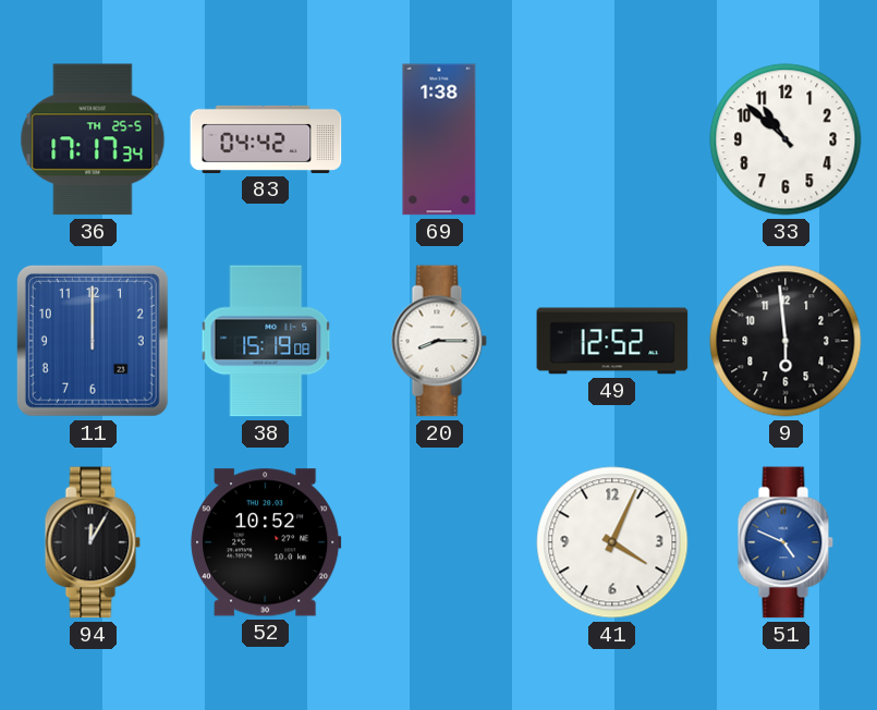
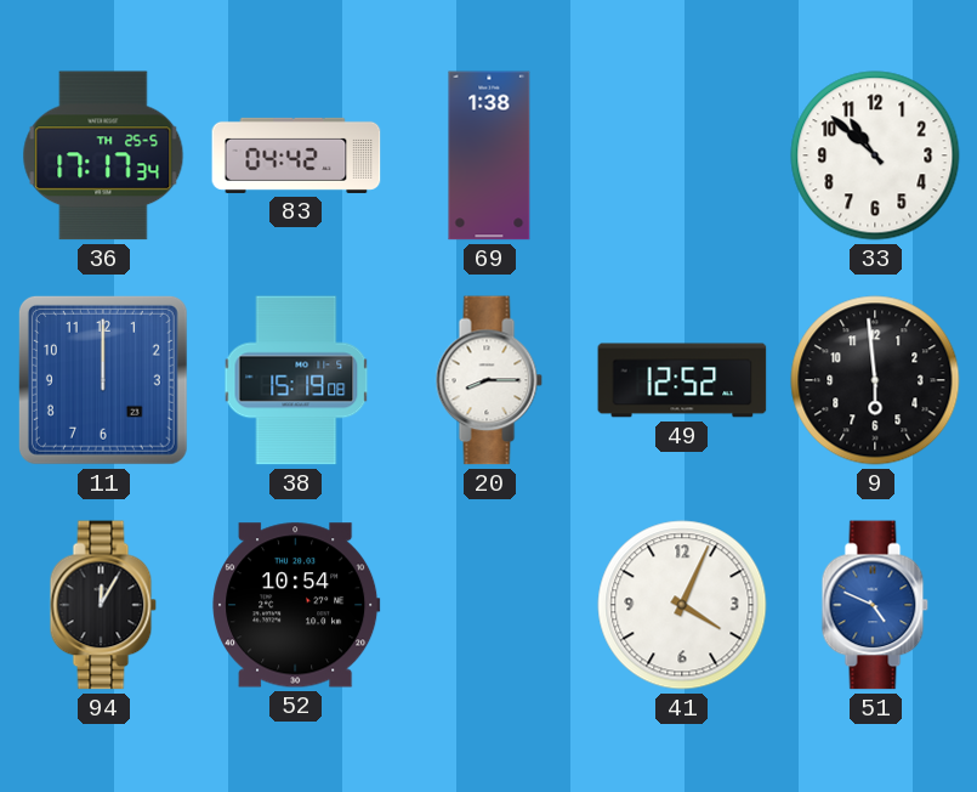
52: 10:52 -> 10:54 (296, 605)
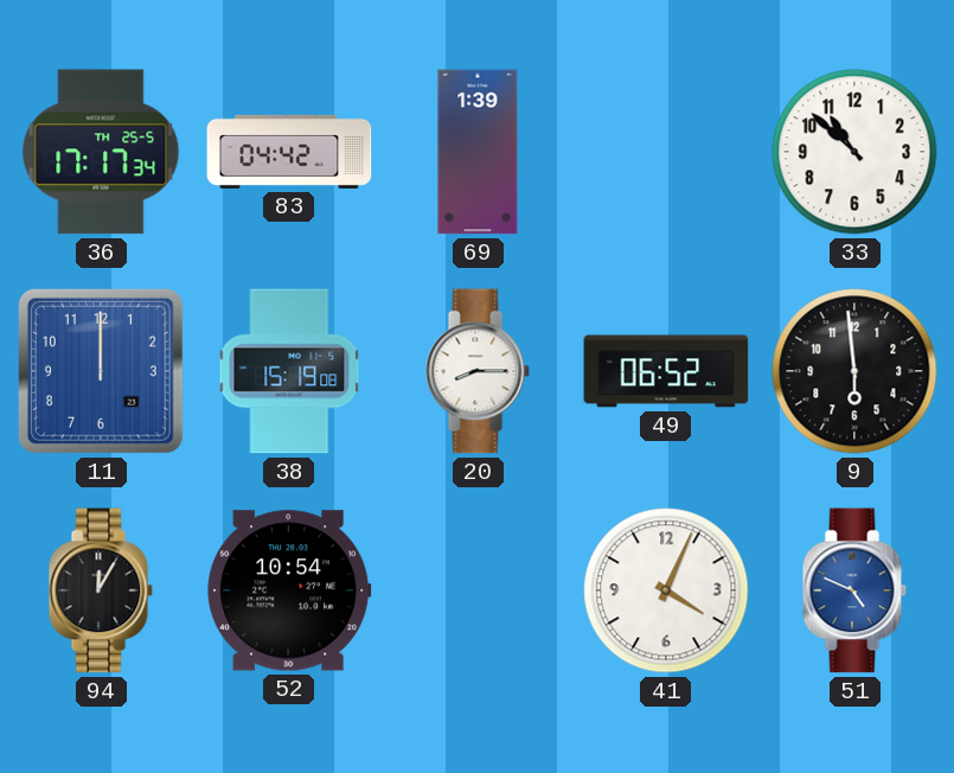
69: 1:38 -> 1:39 (478, 152)
49: 12:52 -> 06:52 (666, 371)
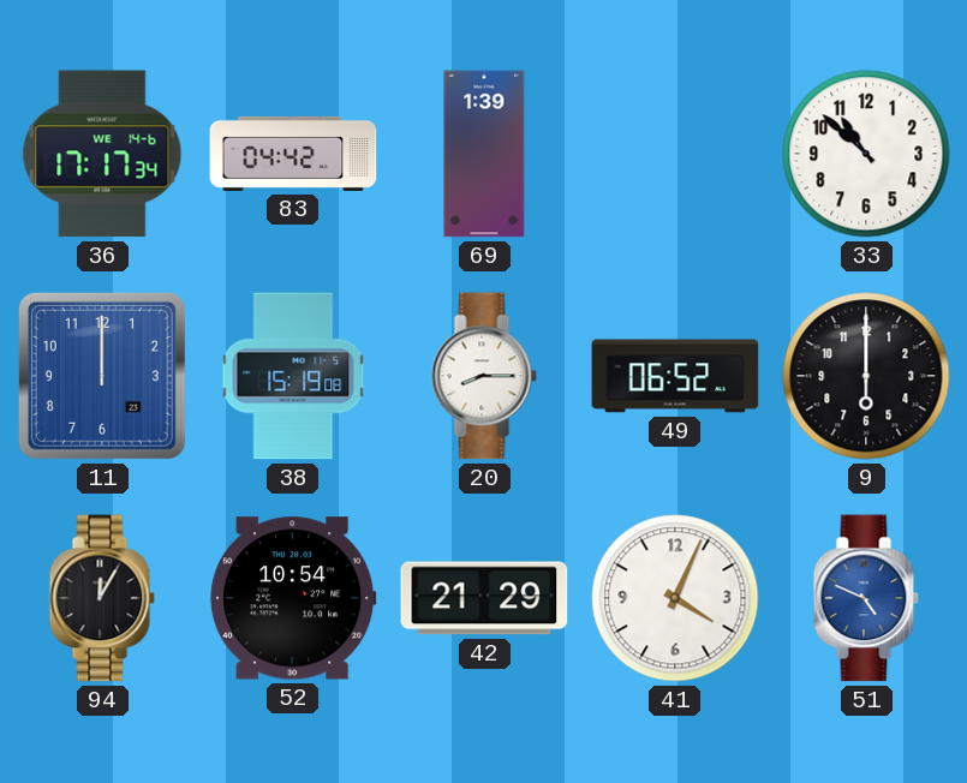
36 date: TH 25-5 -> WE 14-6 (102, 154)
9: 5:59 -> 6:00 (866, 376)
42: none -> 21:29 (484, 598)
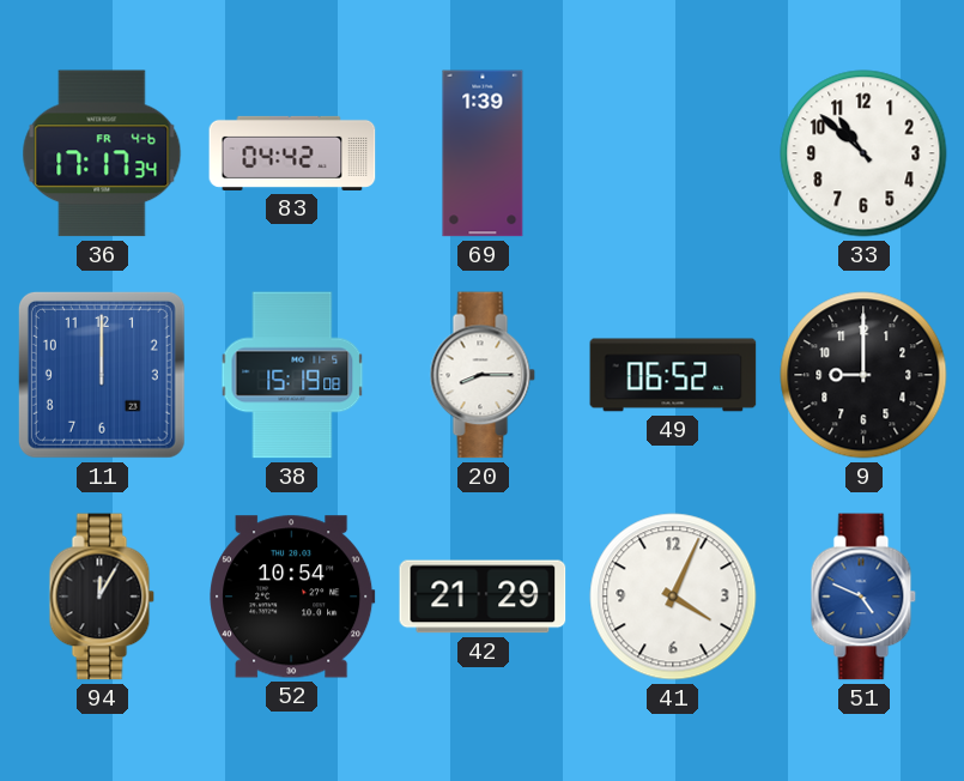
36 date: WE 14-6 -> FR 4-6 (102, 153)
9: 6:00 -> 9:00 (863, 375)
